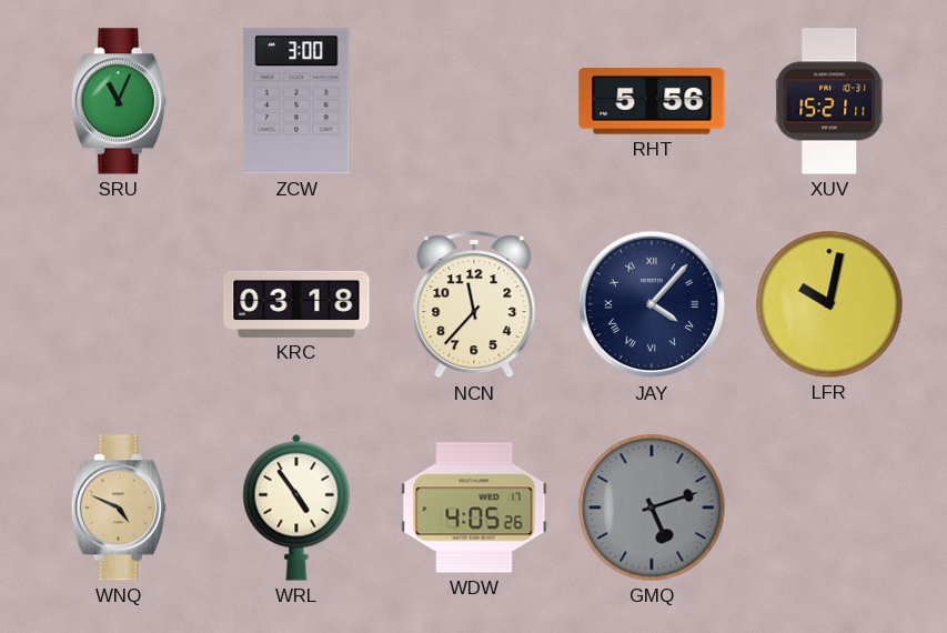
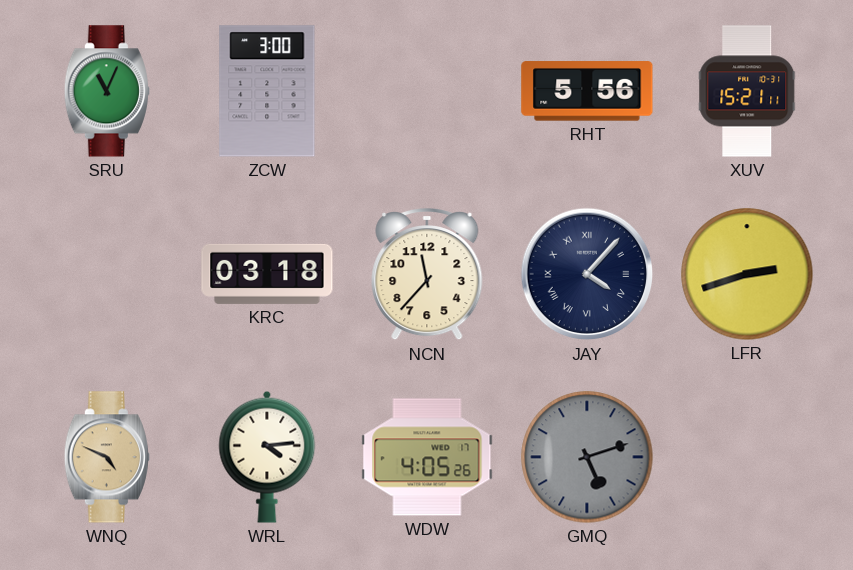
LFR: 10:02 -> 2:42 (747, 274)
WRL: 4:54 -> 4:14 (267, 457)
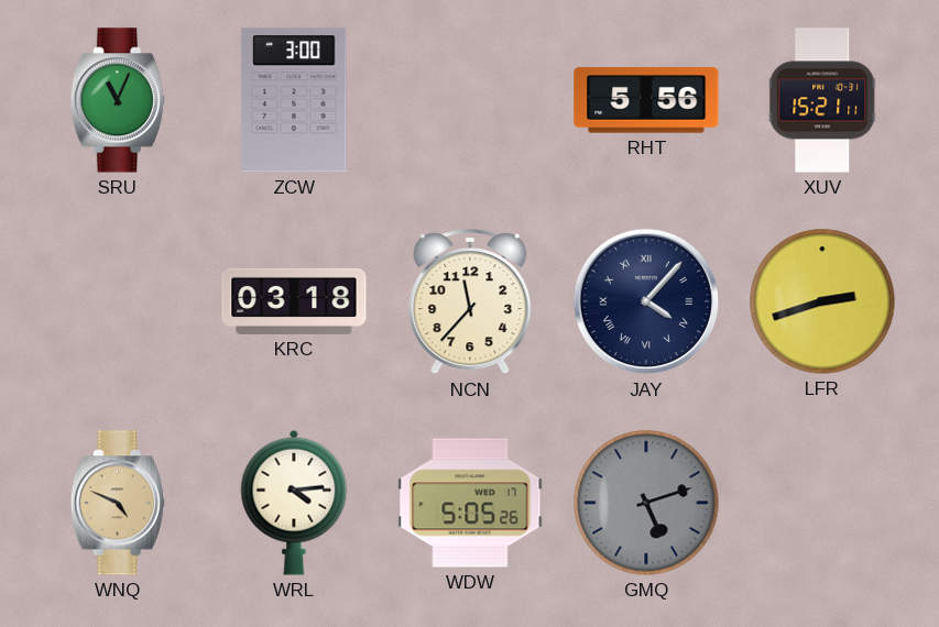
WDW: 4:05 -> 5:05 (470, 503)
